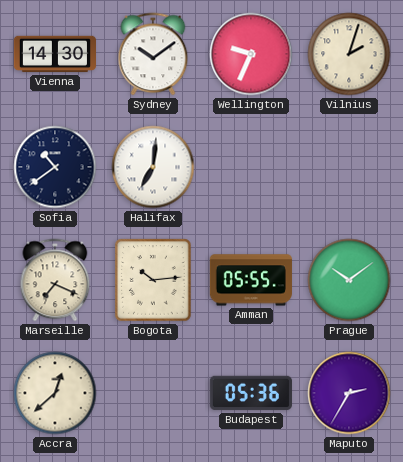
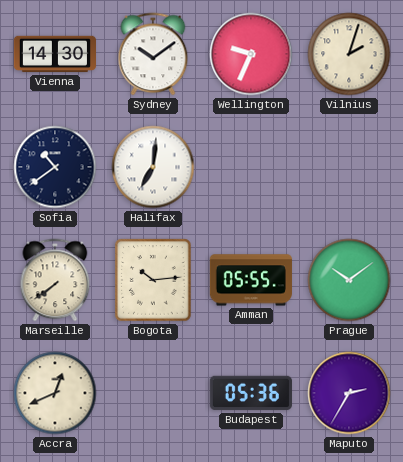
Marseille: 7:19 -> 7:39 (55, 280)
Accra: 12:38 -> 12:41 (55, 393)
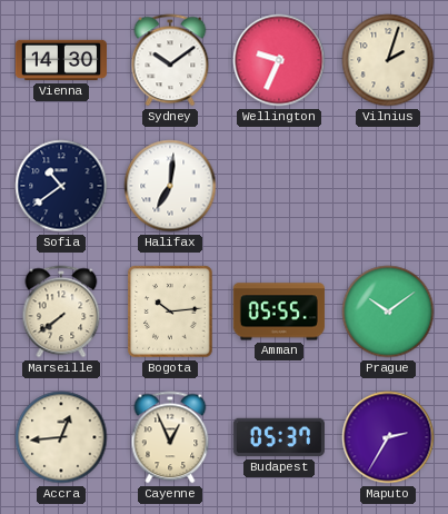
Accra: 12:41 -> 12:44 (61, 437)
Cayenne: none -> 12:56 (170, 437)
Budapest: 05:36 -> 05:37 (279, 437)
